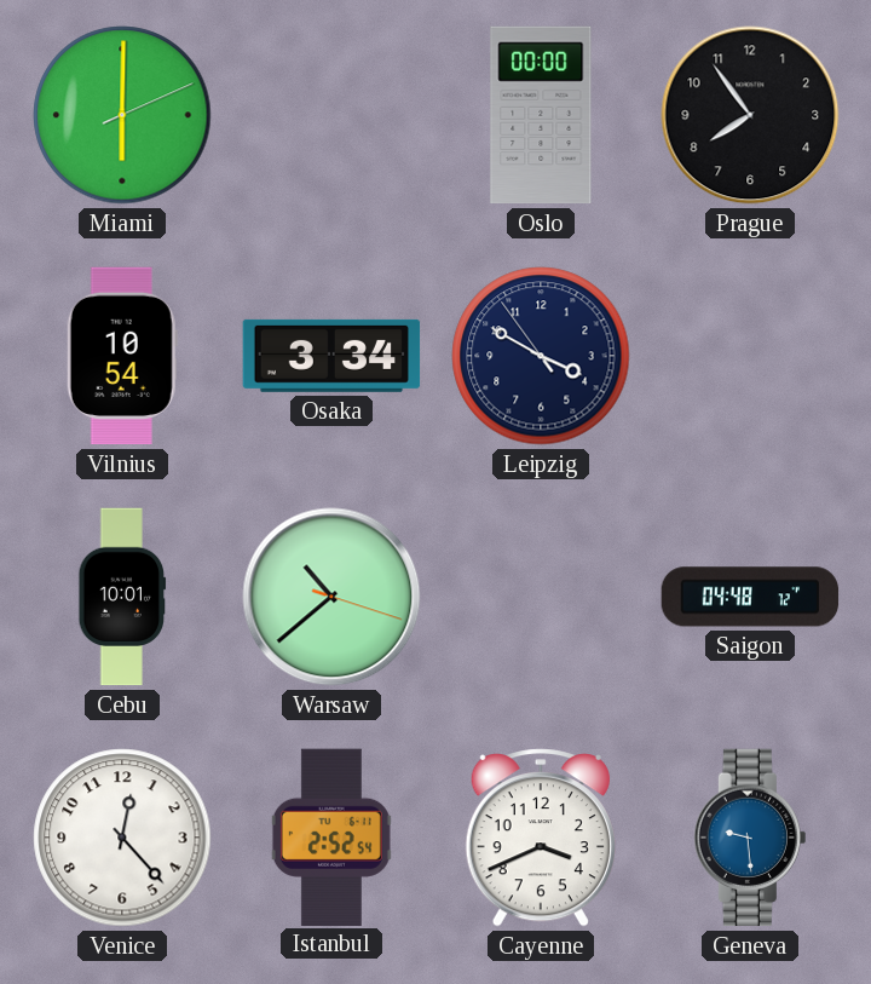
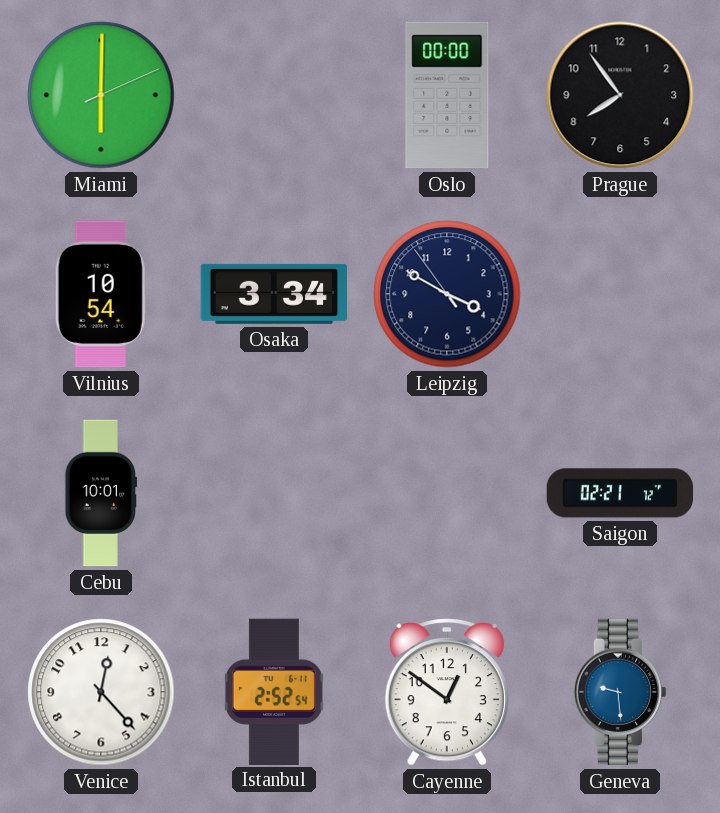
Warsaw: 10:38 -> none (331, 597)
Saigon: 04:48 -> 02:21 (620, 493)
Cayenne: 3:41 -> 12:51 (447, 692)
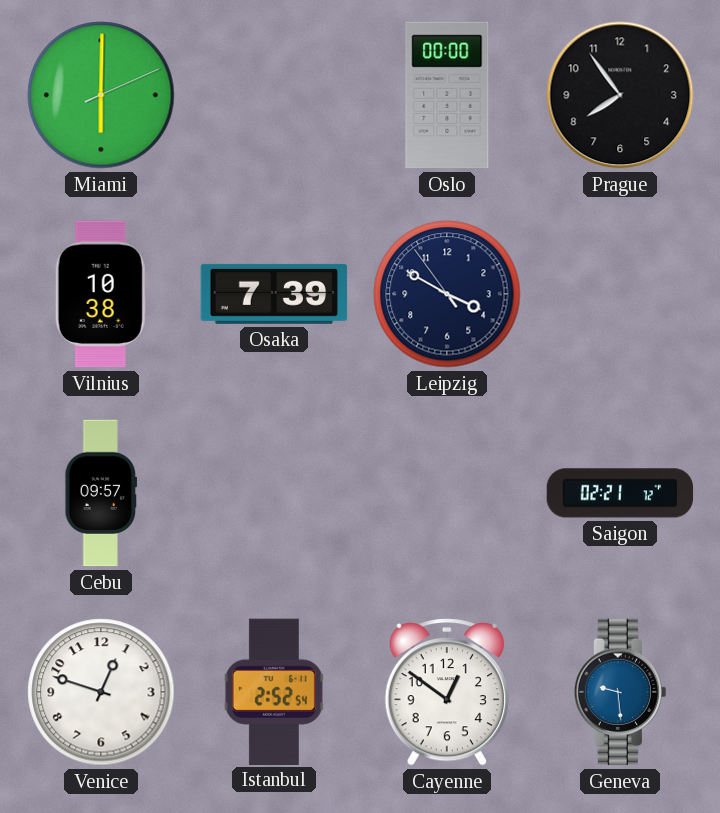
Vilnius: 10:54 -> 10:38 (101, 294)
Osaka: 3:34 -> 7:39 (274, 294)
Cebu: 10:01 -> 09:57 (101, 493)
Venice: 12:23 -> 12:48 (101, 692)
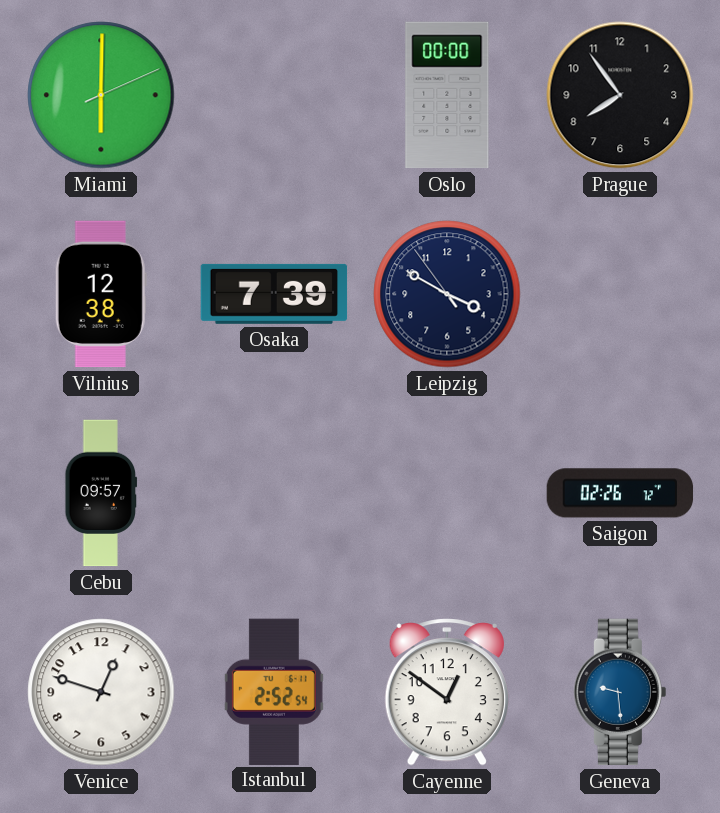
Vilnius: 10:38 -> 12:38 (101, 294)
Saigon: 02:21 -> 02:26 (620, 493)
